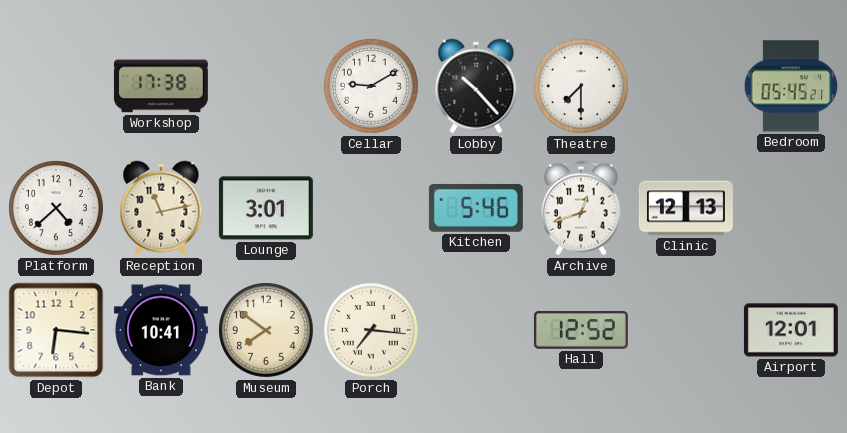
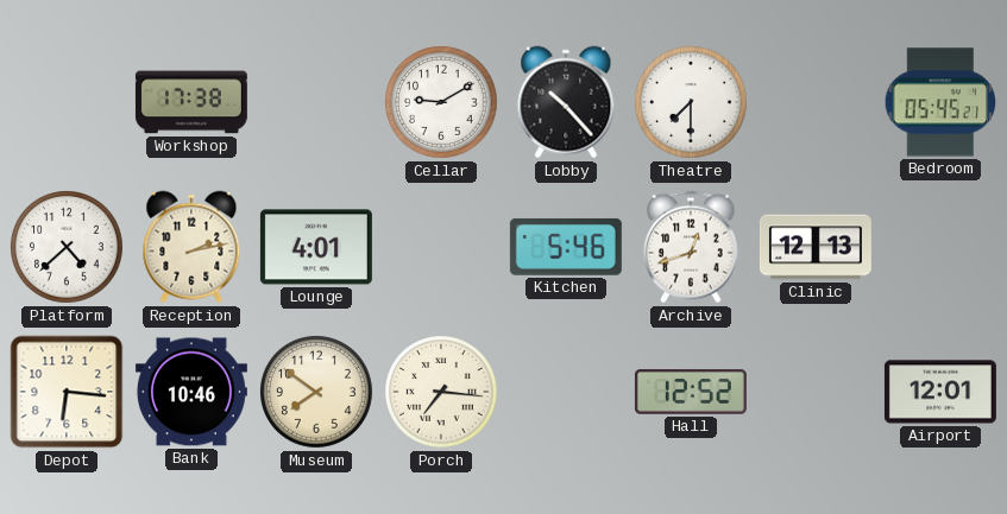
Reception: 11:13 -> 2:13 (191, 247)
Lounge: 3:01 -> 4:01 (316, 247)
Bank: 10:41 -> 10:46 (191, 392)
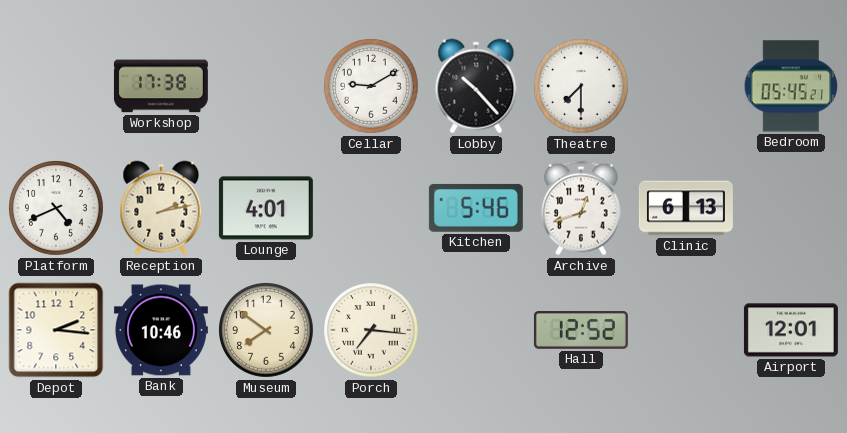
Platform: 4:38 -> 4:41 (57, 209)
Clinic: 12:13 -> 6:13 (686, 208)
Depot: 6:16 -> 2:16 (56, 330)
